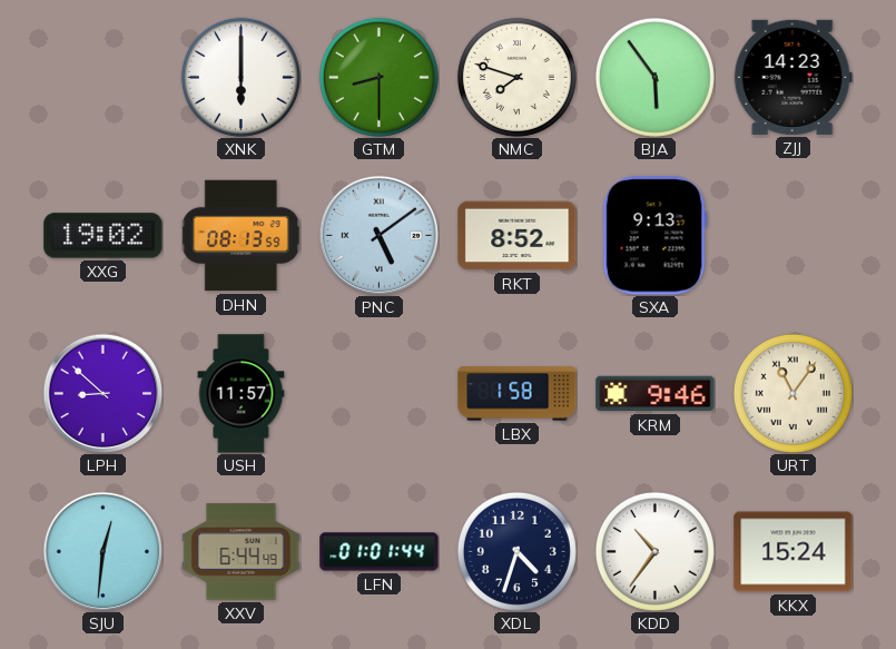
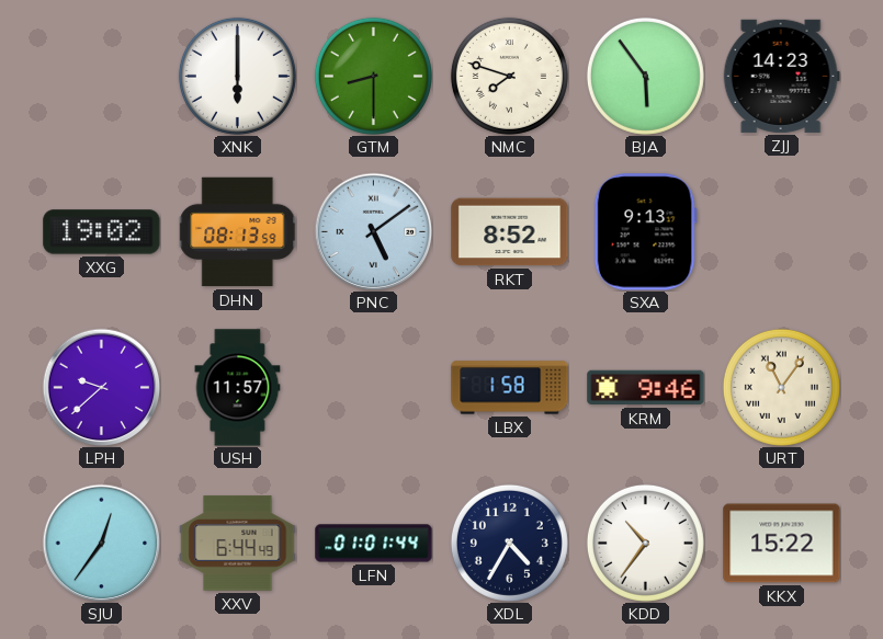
LPH: 8:52 -> 9:38 (101, 387)
SJU: 12:31 -> 12:36 (101, 543)
XDL: 4:33 -> 4:35 (509, 543)
KKX: 15:24 -> 15:22 (782, 544)
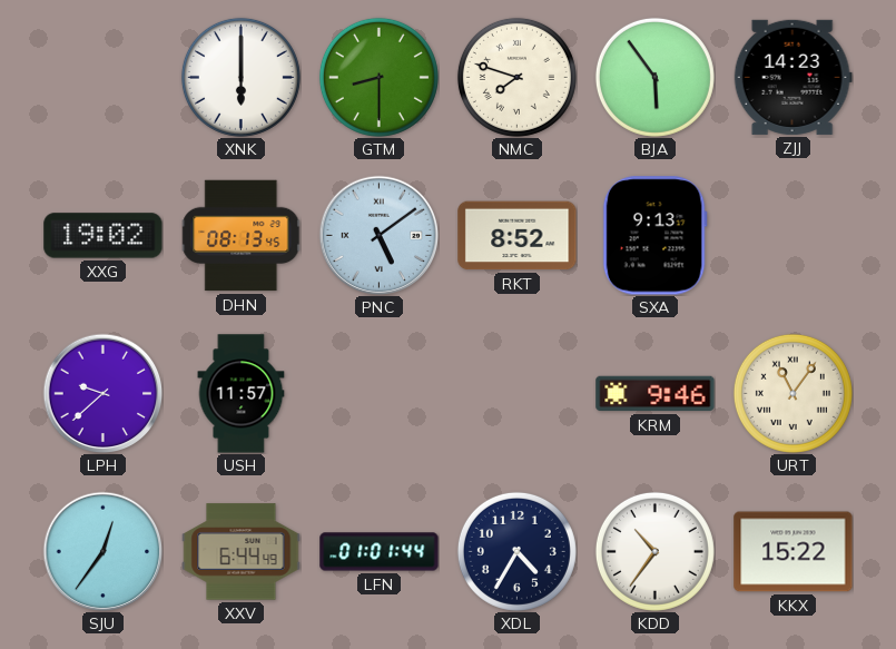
DHN: 08:13:59 -> 08:13:45 (242, 236)
LBX: 1:58 -> none (510, 388)
